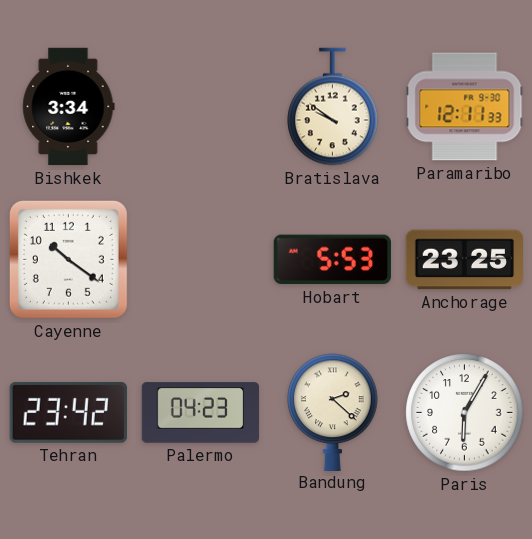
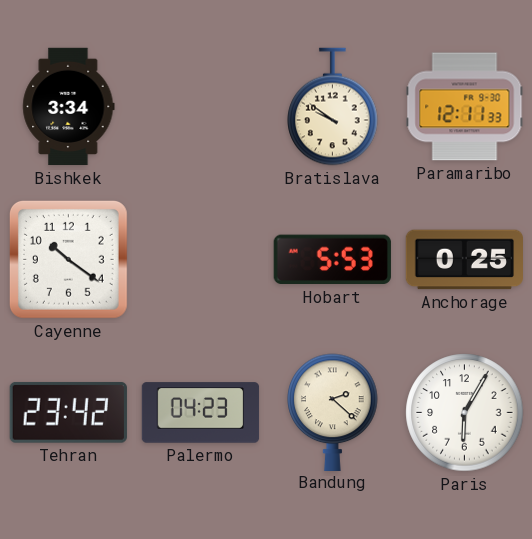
Anchorage: 23:25 -> 0:25 (464, 260)
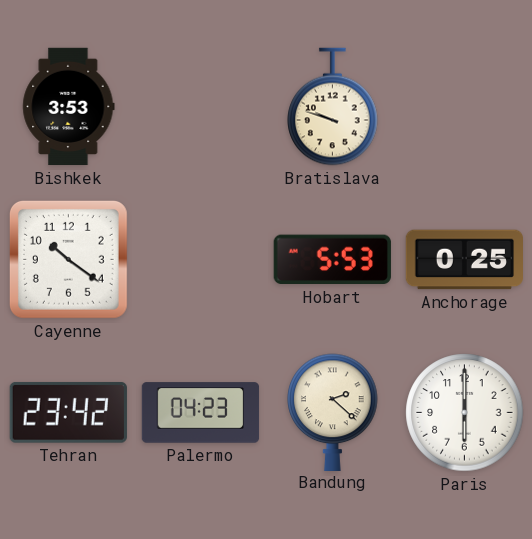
Bishkek: 3:34 -> 3:53 (69, 107)
Bratislava: 9:51 -> 9:48 (333, 107)
Paramaribo: 12:11 -> none (465, 107)
Paris: 6:05 -> 6:00 (465, 413)
